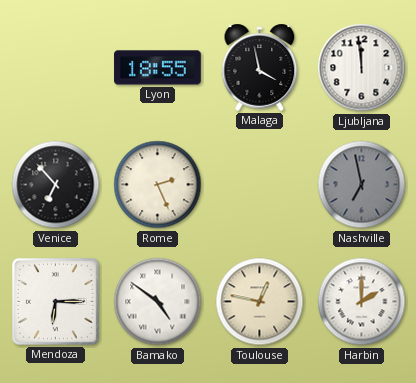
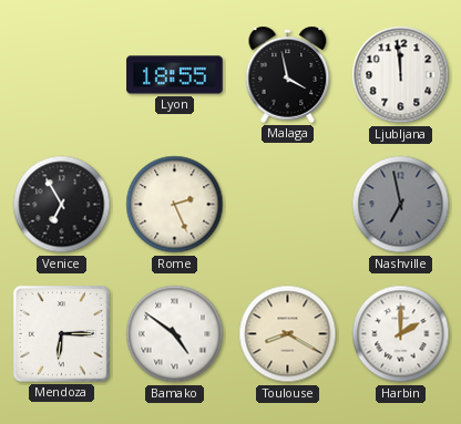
Venice: 6:53 -> 6:55 (62, 205)
Toulouse: 12:47 -> 8:20 (288, 334)
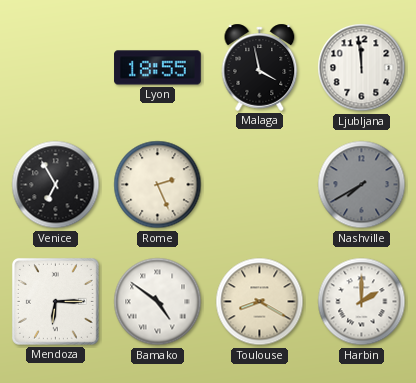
Nashville: 6:58 -> 7:40 (362, 185)
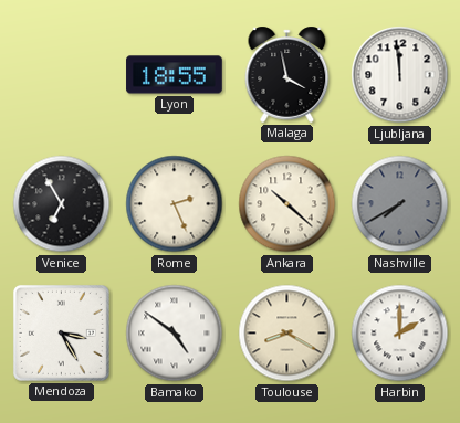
Ankara: none -> 10:22 (287, 204)
Mendoza: 6:15 -> 3:25 (61, 332)
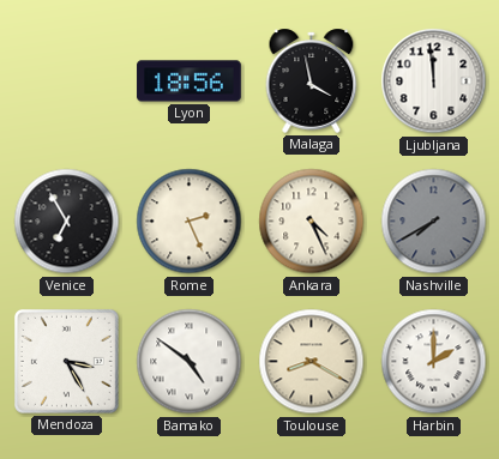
Lyon: 18:55 -> 18:56 (190, 81)
Ankara: 10:22 -> 4:26 (312, 222)
